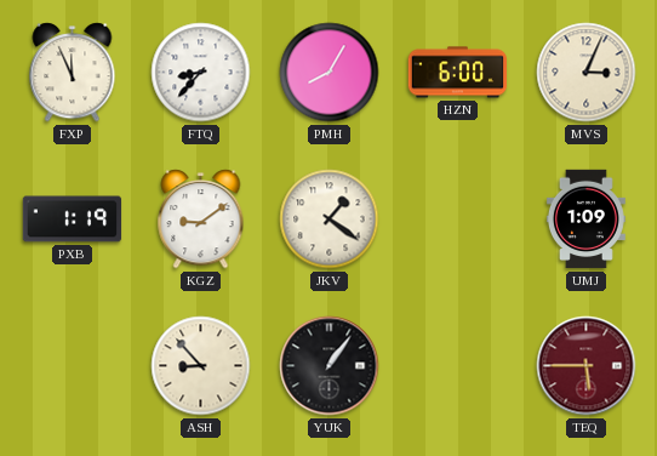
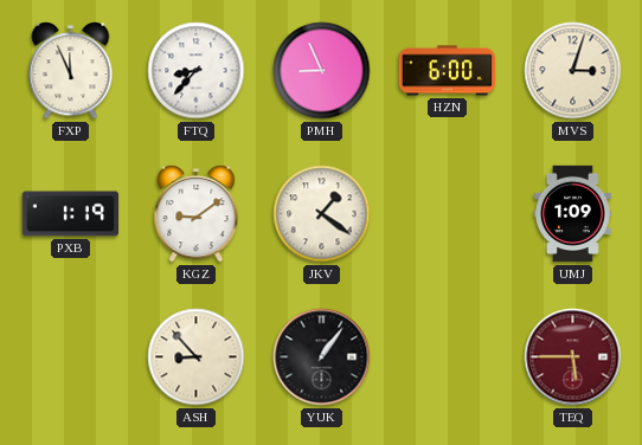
PMH: 8:05 -> 8:56 (322, 71)
MVS: 3:04 -> 3:03 (573, 71)
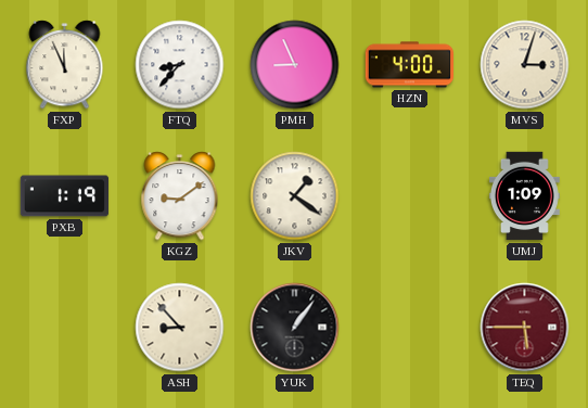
HZN: 6:00 -> 4:00 (409, 65)
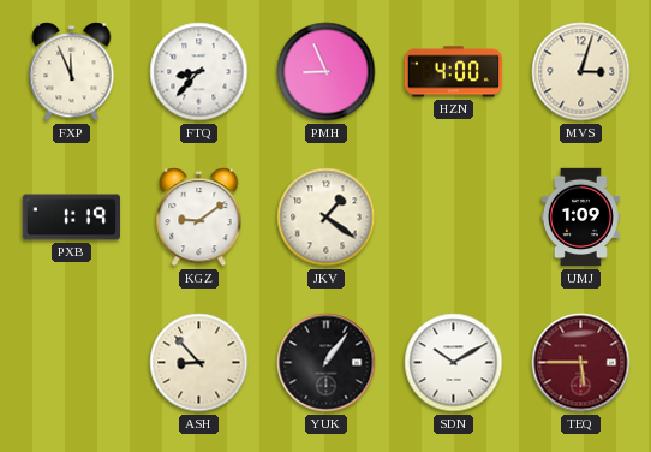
SDN: none -> 10:10 (454, 363)
